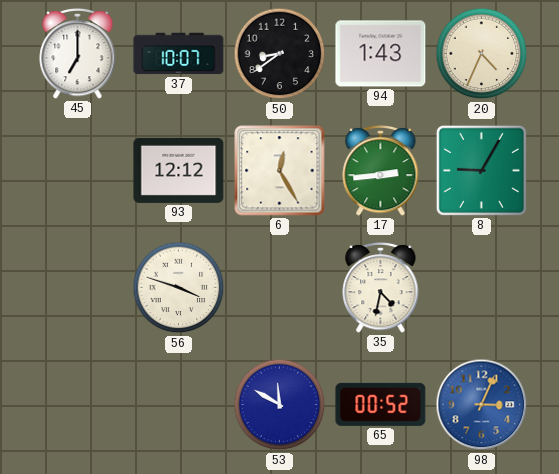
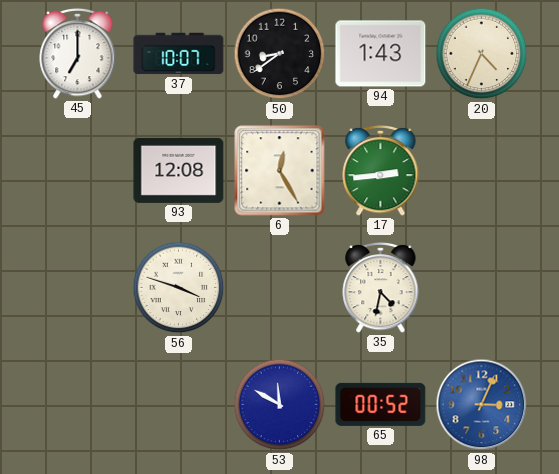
93: 12:12 -> 12:08 (179, 170)
8: 9:05 -> none (481, 170)
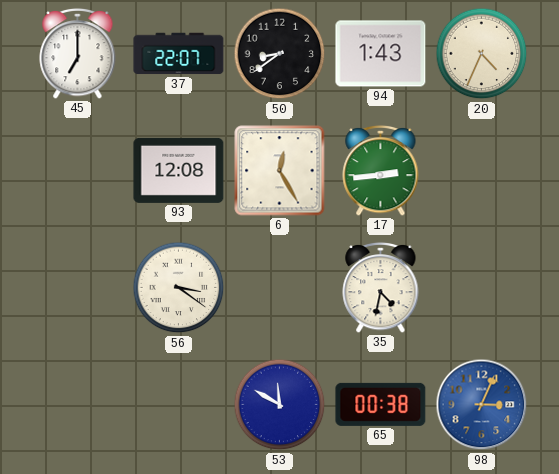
37: 10:07 -> 22:07 (179, 54)
56: 3:48 -> 3:21 (179, 288)
65: 00:52 -> 00:38 (381, 404)
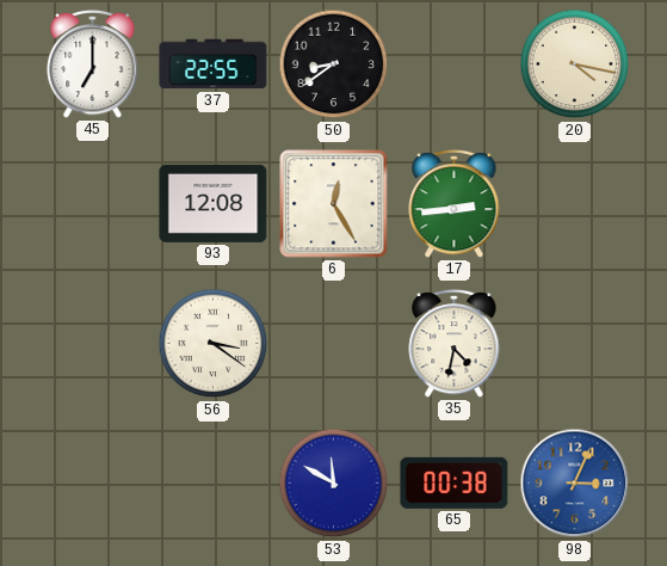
37: 22:07 -> 22:55 (214, 64)
94: 1:43 -> none (381, 54)
20: 4:34 -> 4:17 (575, 64)
